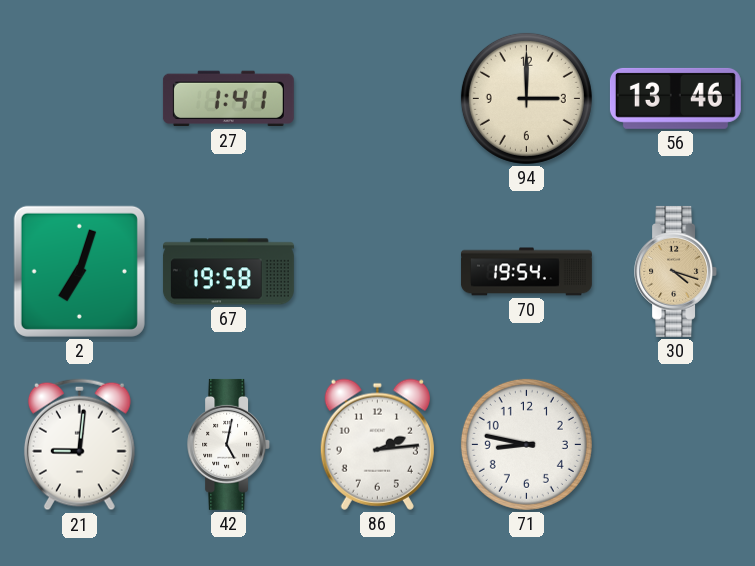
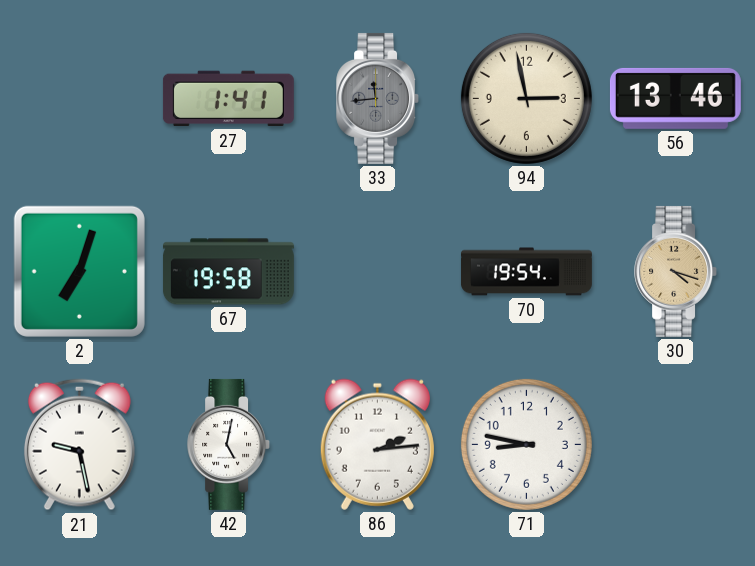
33: none -> 11:44 (378, 98)
94: 3:00 -> 2:58 (526, 98)
21: 9:01 -> 9:28 (79, 445)
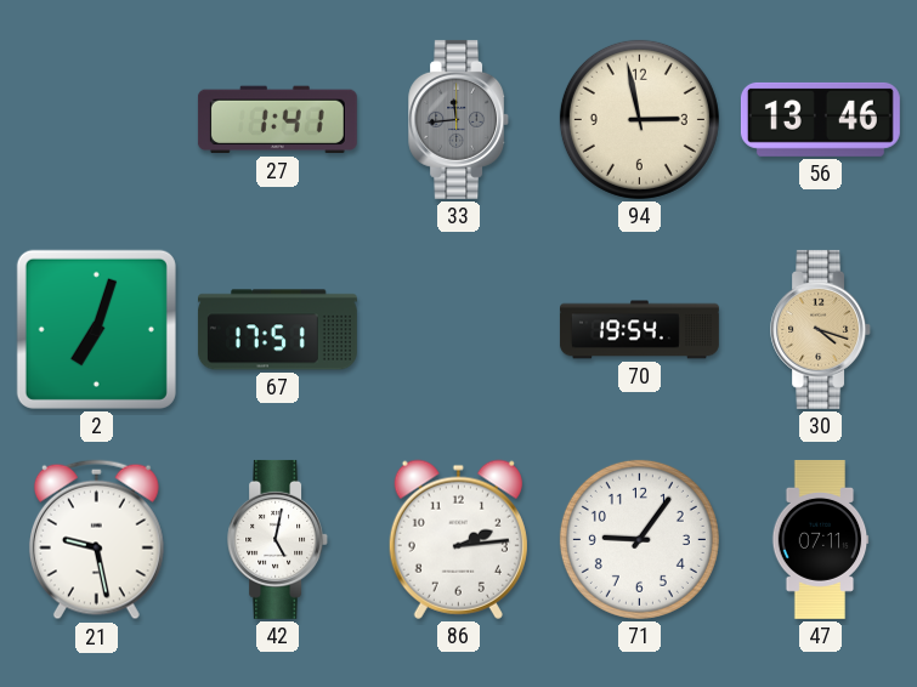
67: 19:58 -> 17:51 (277, 330)
71: 8:47 -> 9:06 (639, 539)
47: none -> 07:11 (820, 539)
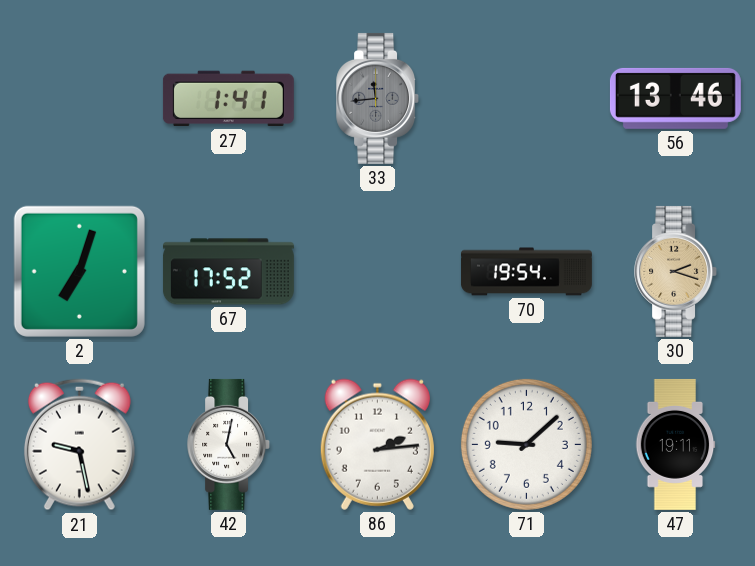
94: 2:58 -> none (639, 119)
67: 17:51 -> 17:52 (228, 272)
30: 4:18 -> 2:18 (676, 271)
71: 9:06 -> 9:08 (526, 444)
47: 07:11 -> 19:11 (675, 444)
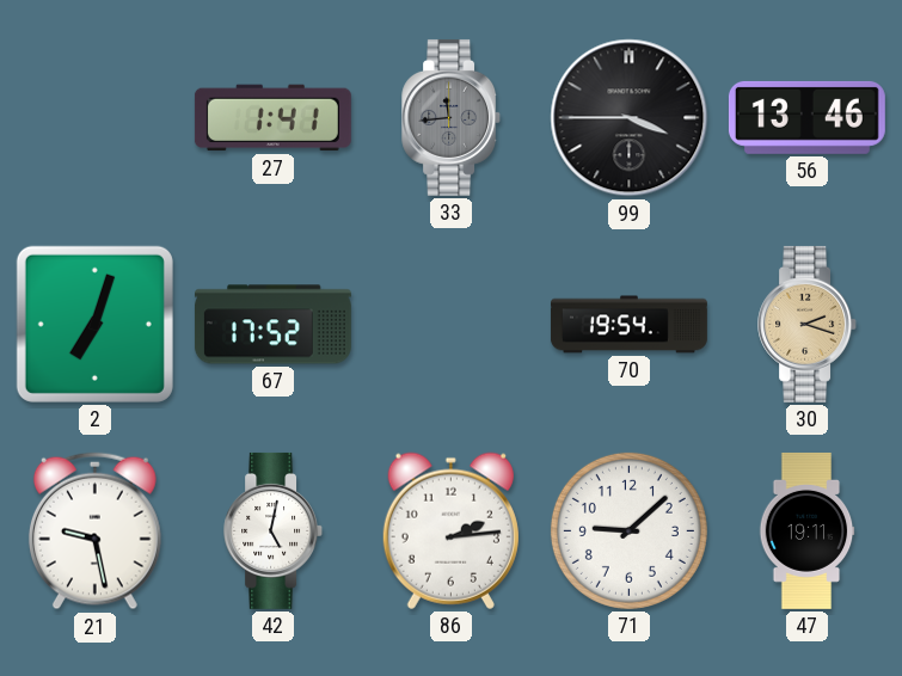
99: none -> 3:45 (630, 118)
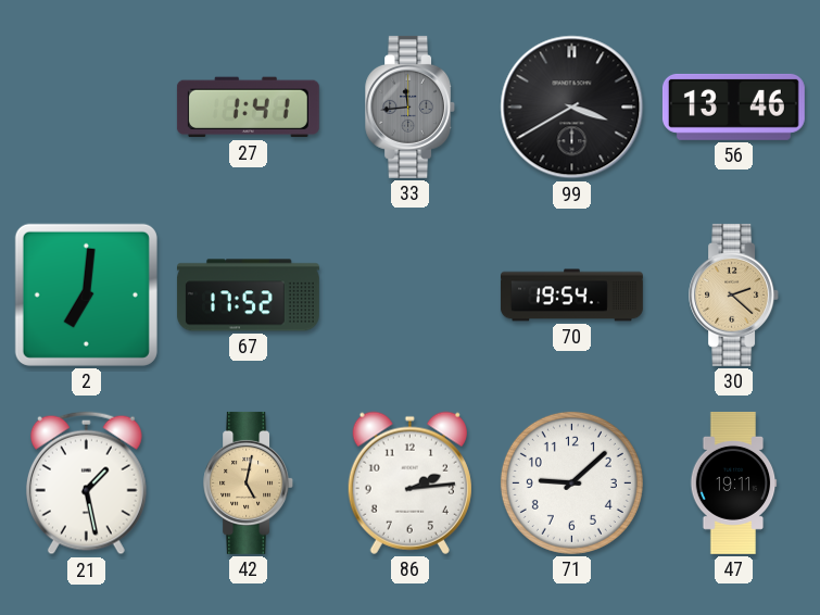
99: 3:45 -> 3:40 (572, 108)
2: 7:03 -> 7:01 (86, 294)
30: 2:18 -> 2:22 (734, 294)
21: 9:28 -> 1:28 (86, 484)
42 dial: white -> champagne (249, 482)
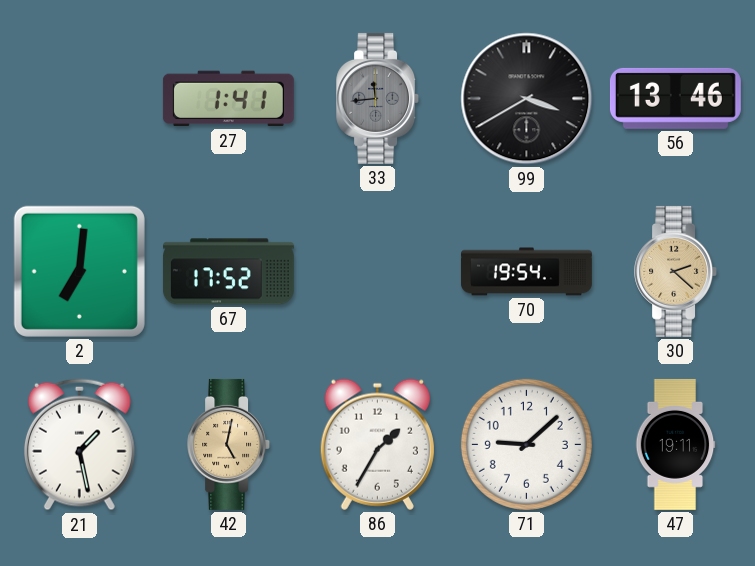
86: 2:14 -> 1:35 (377, 444)
